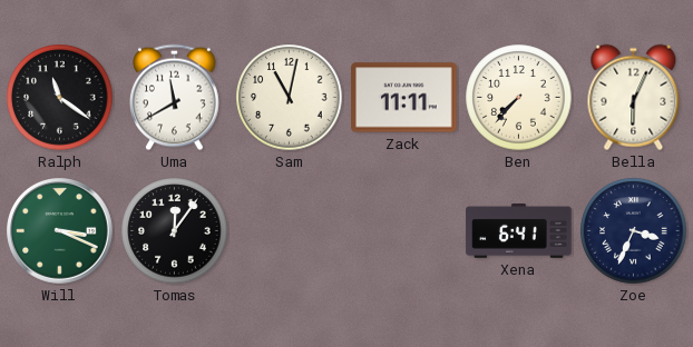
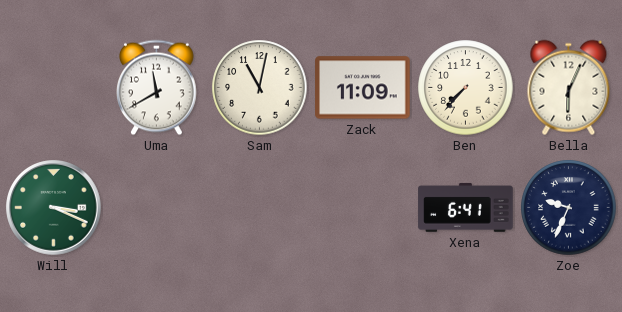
Ralph: 11:21 -> none (60, 98)
Zack: 11:11 -> 11:09 (363, 88)
Tomas: 12:06 -> none (175, 231)
Zoe: 3:34 -> 9:34 (569, 208)
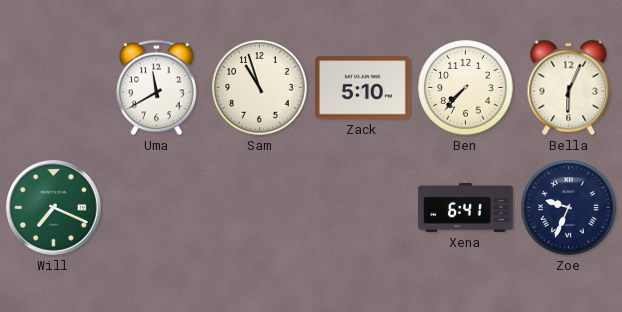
Sam: 11:02 -> 10:57 (260, 88)
Zack: 11:09 -> 5:10 (363, 88)
Will: 3:19 -> 7:19 (54, 208)
